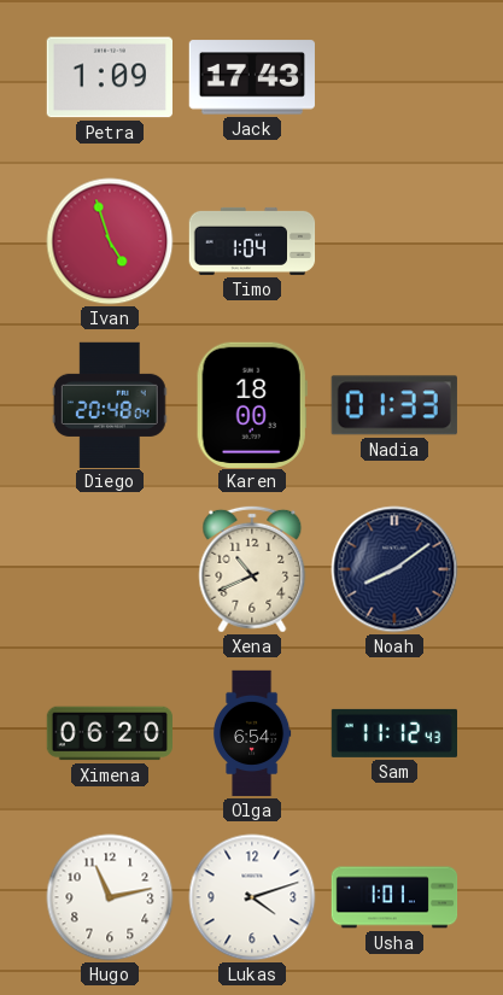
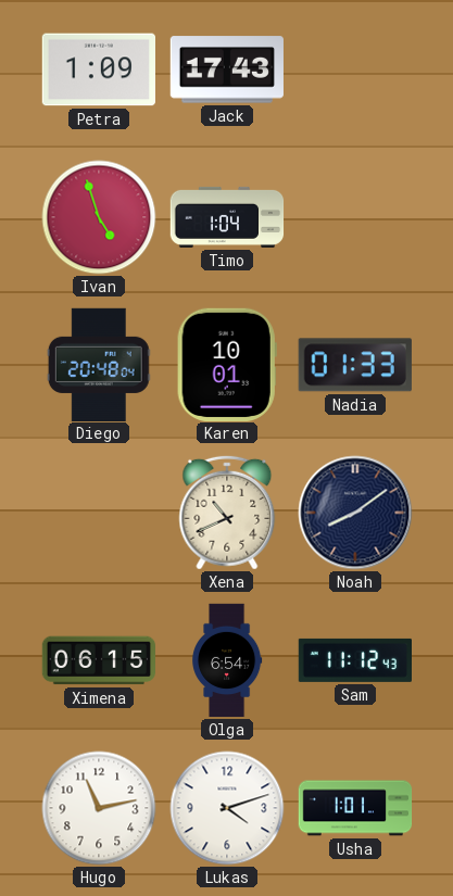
Karen: 18:00 -> 10:01 (227, 364)
Ximena: 06:20 -> 06:15 (98, 660)
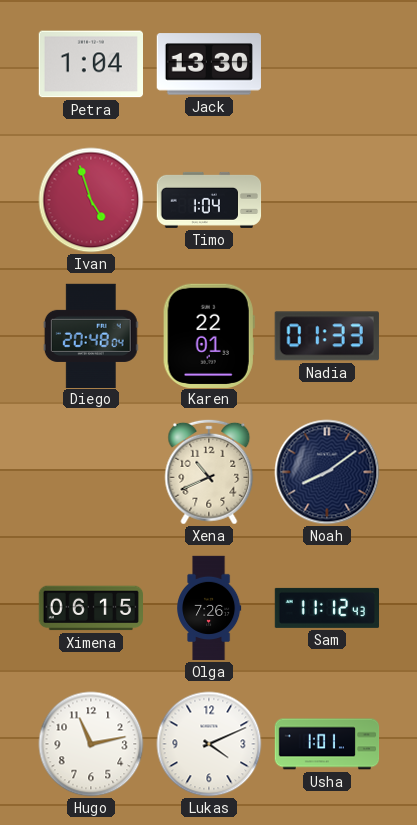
Petra: 1:09 -> 1:04 (90, 64)
Jack: 17:43 -> 13:30 (209, 64)
Karen: 10:01 -> 22:01 (209, 335)
Olga: 6:54 -> 7:26 (209, 608)
Lukas: 4:12 -> 4:11 (209, 744)
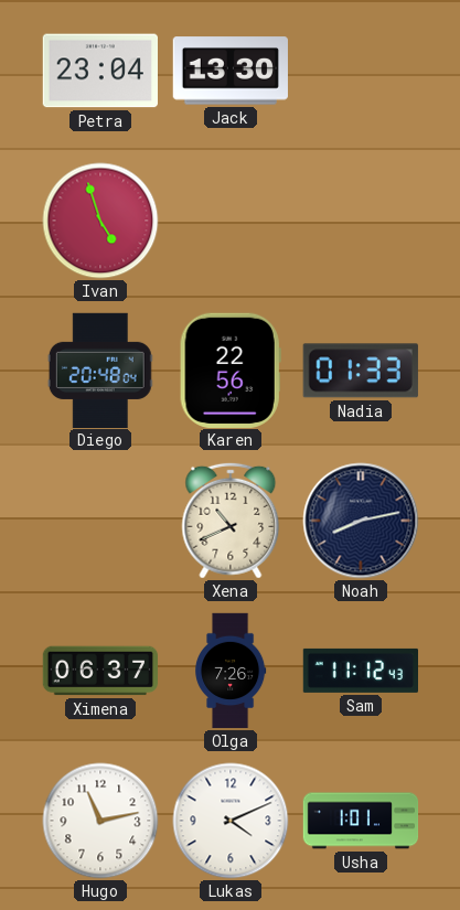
Petra: 1:04 -> 23:04 (99, 71)
Timo: 1:04 -> none (209, 200)
Karen: 22:01 -> 22:56 (231, 370)
Noah: 8:09 -> 8:13 (361, 521)
Ximena: 06:15 -> 06:37 (99, 671)
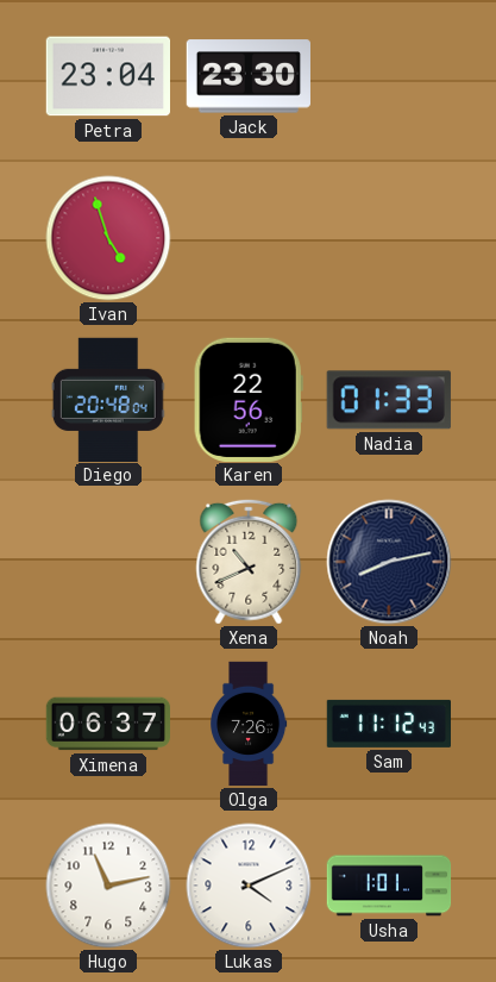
Jack: 13:30 -> 23:30 (249, 76)
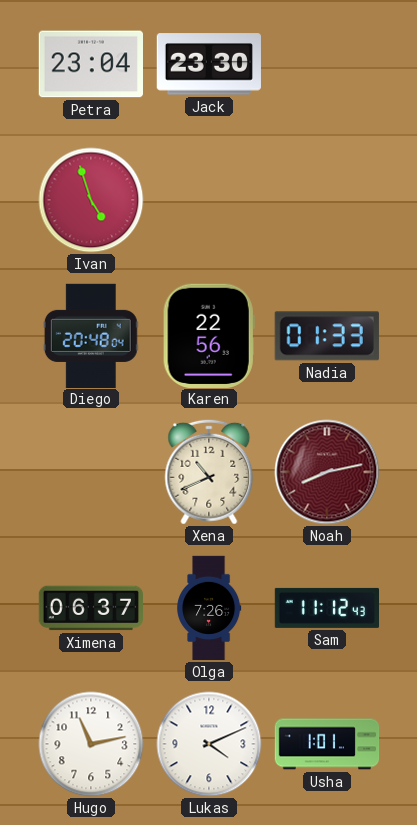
Noah dial: navy -> burgundy (327, 472)
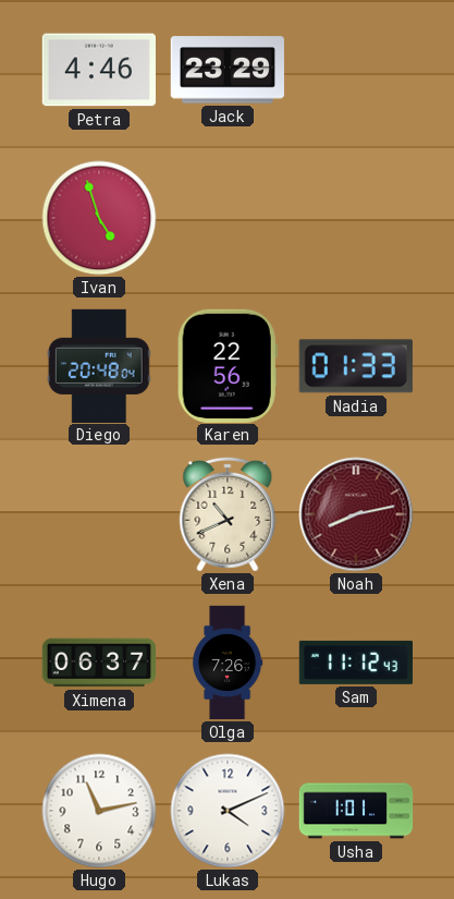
Petra: 23:04 -> 4:46 (98, 70)
Jack: 23:30 -> 23:29 (228, 70)
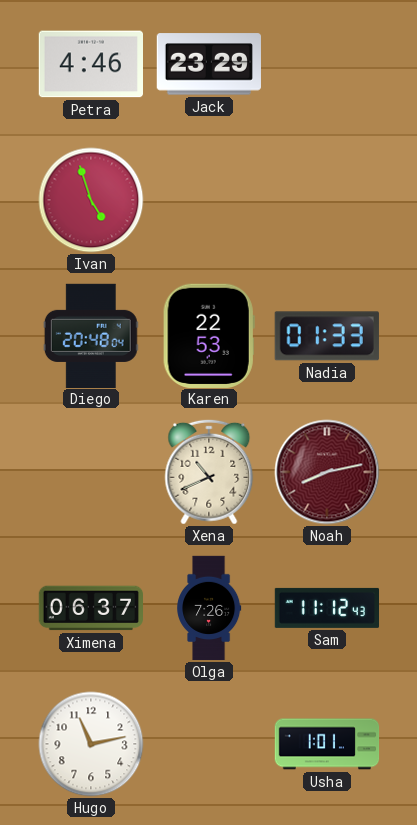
Karen: 22:56 -> 22:53 (209, 335)
Lukas: 4:11 -> none (228, 811)
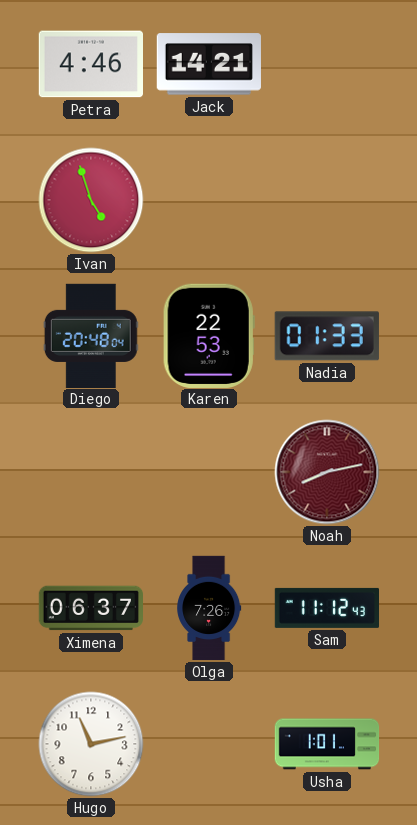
Jack: 23:29 -> 14:21 (209, 64)
Xena: 10:41 -> none (209, 472)
